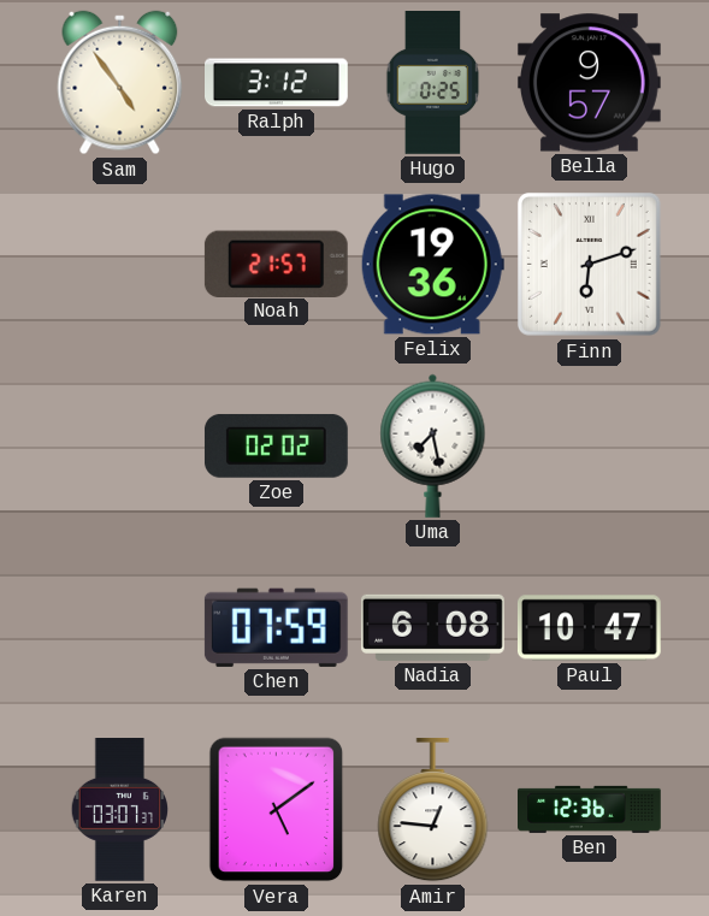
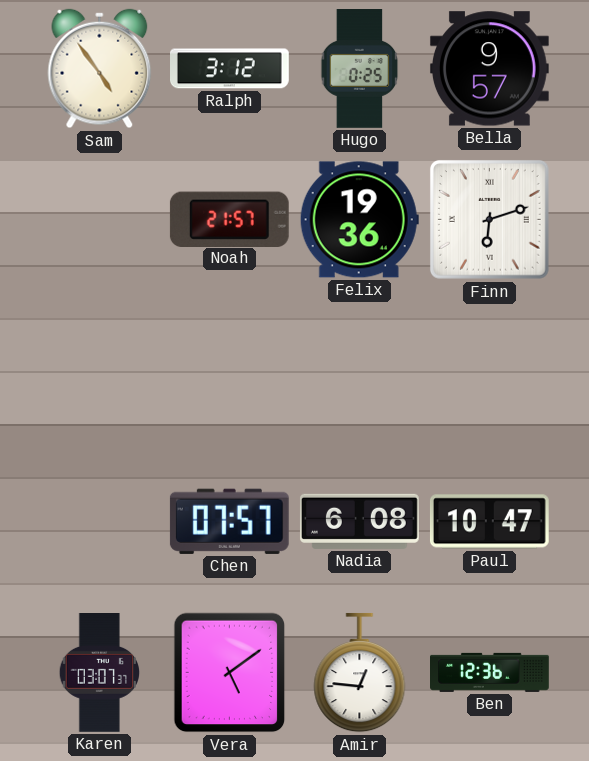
Zoe: 02:02 -> none (276, 445)
Uma: 7:28 -> none (433, 445)
Chen: 07:59 -> 07:57 (229, 521)
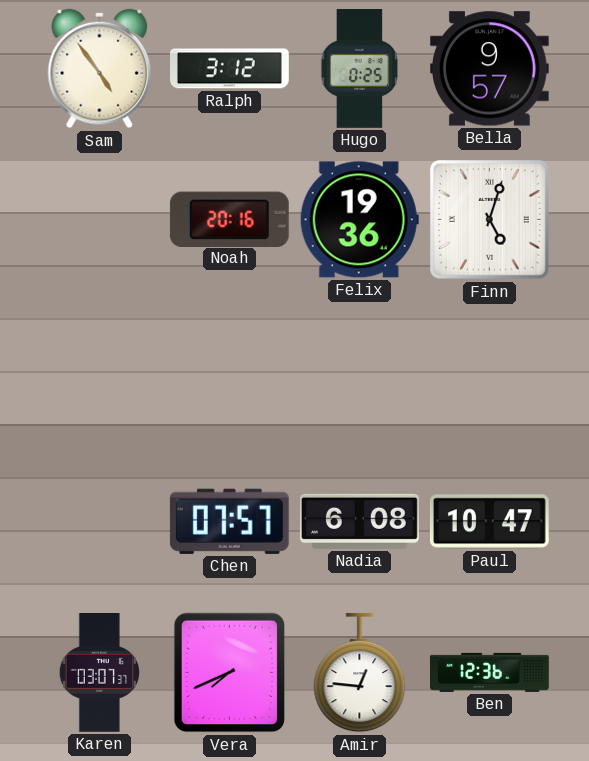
Noah: 21:57 -> 20:16 (229, 219)
Finn: 6:12 -> 5:03 (490, 220)
Vera: 5:09 -> 7:41 (230, 673)
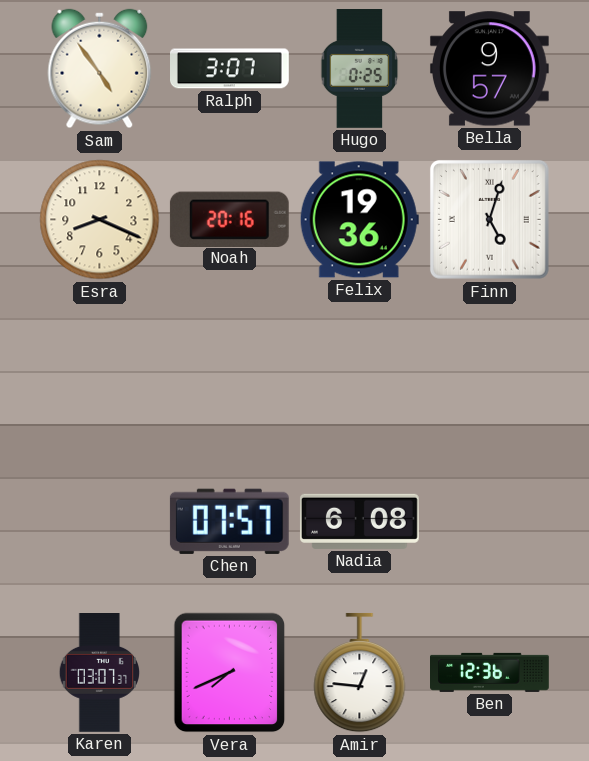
Ralph: 3:12 -> 3:07 (230, 69)
Esra: none -> 8:19 (100, 220)
Paul: 10:47 -> none (489, 522)
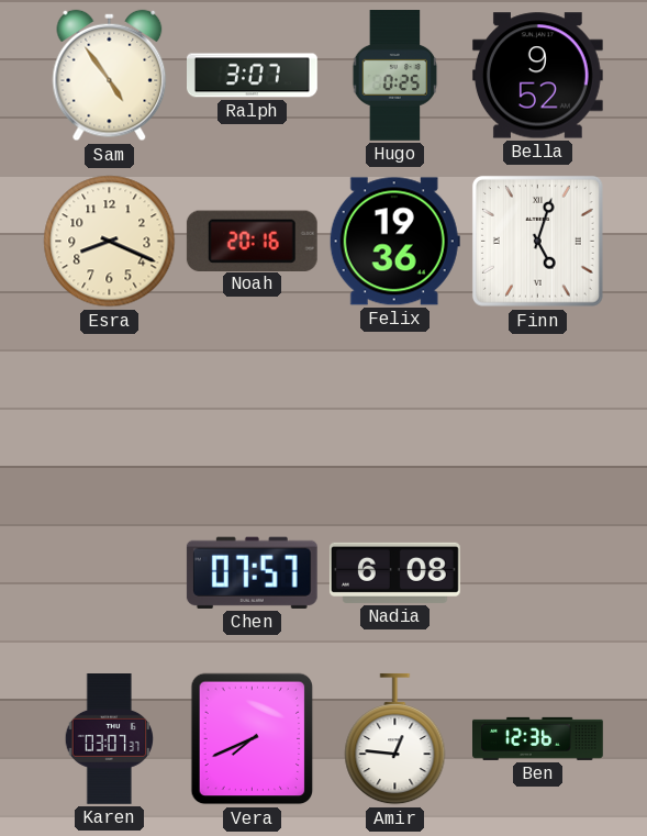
Bella: 9:57 -> 9:52 (537, 76)
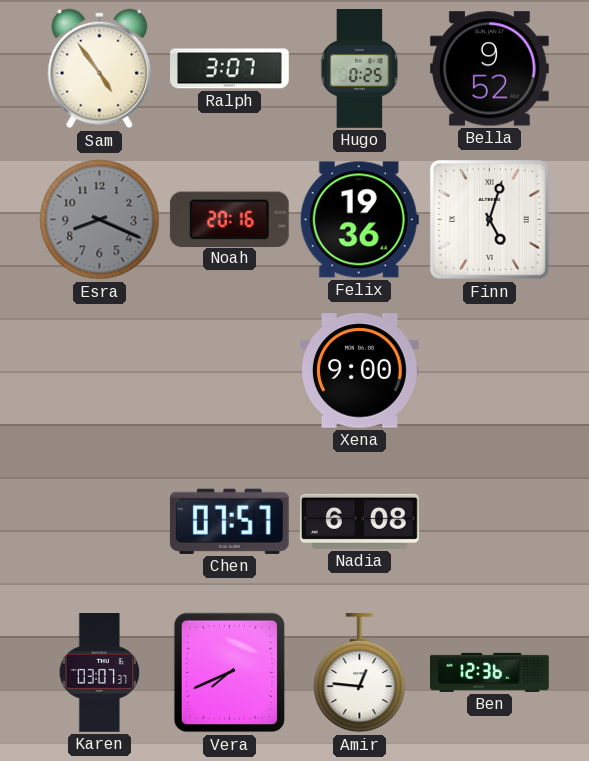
Esra dial: cream -> grey (100, 220)
Xena: none -> 9:00 (359, 371)
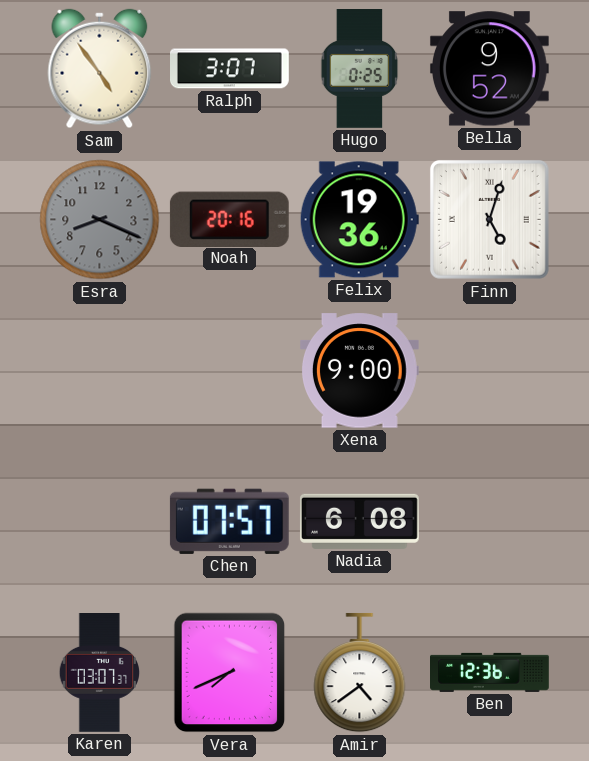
Amir: 12:46 -> 4:39 (360, 673)
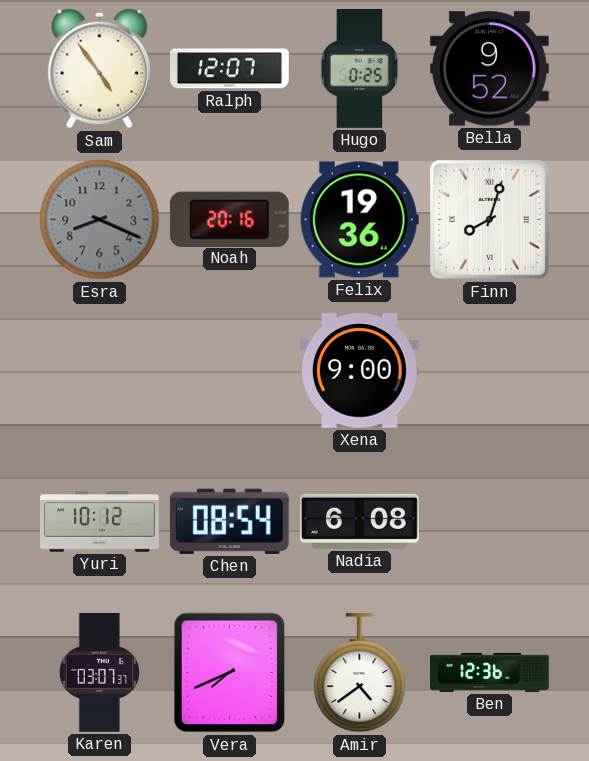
Ralph: 3:07 -> 12:07 (230, 69)
Finn: 5:03 -> 8:03 (490, 220)
Yuri: none -> 10:12 (100, 522)
Chen: 07:57 -> 08:54 (229, 521)
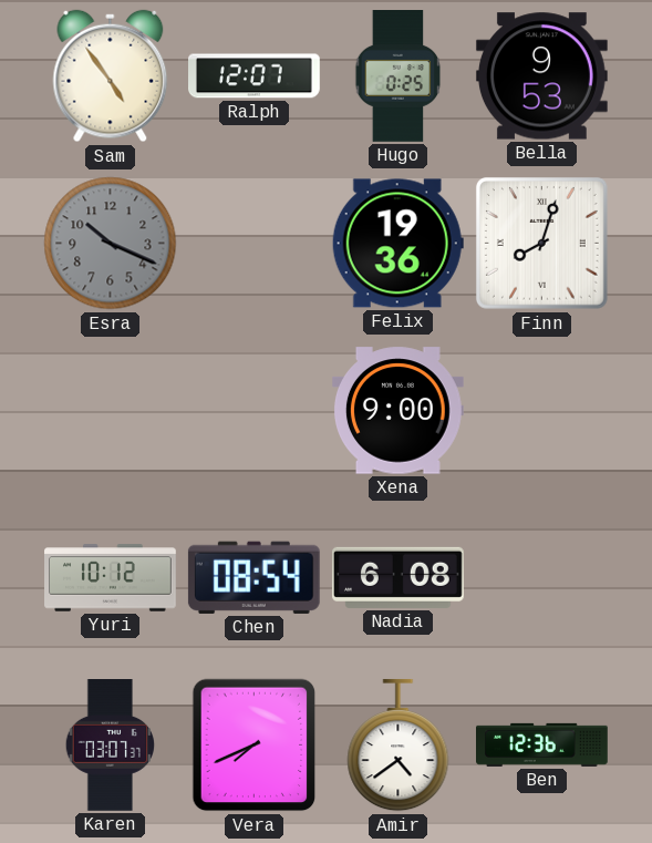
Bella: 9:52 -> 9:53 (541, 76)
Esra: 8:19 -> 10:19 (111, 244)
Noah: 20:16 -> none (229, 219)
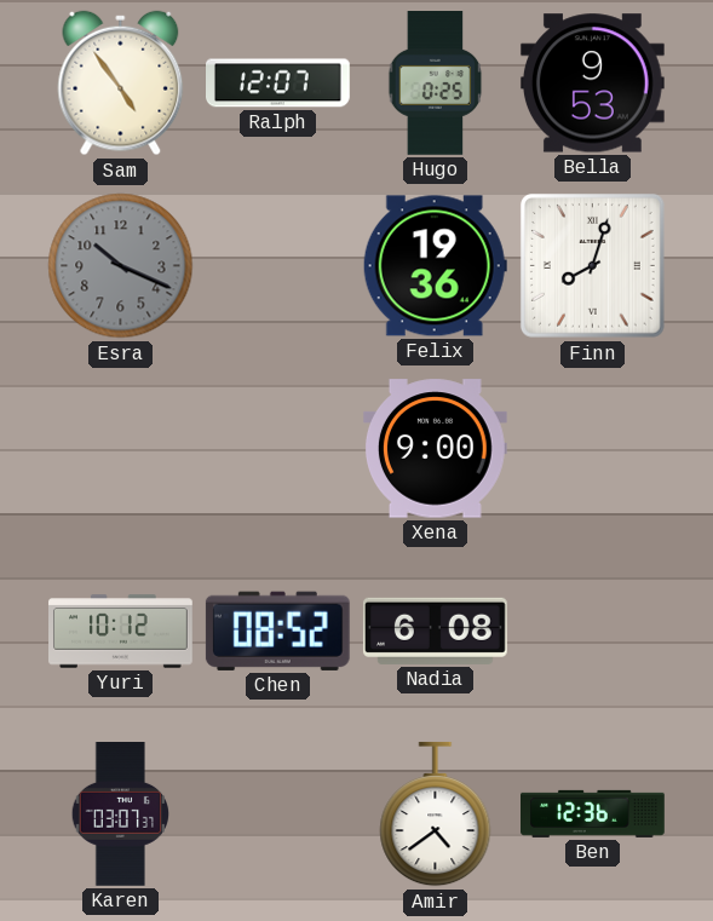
Chen: 08:54 -> 08:52 (277, 631)
Vera: 7:41 -> none (255, 746)
